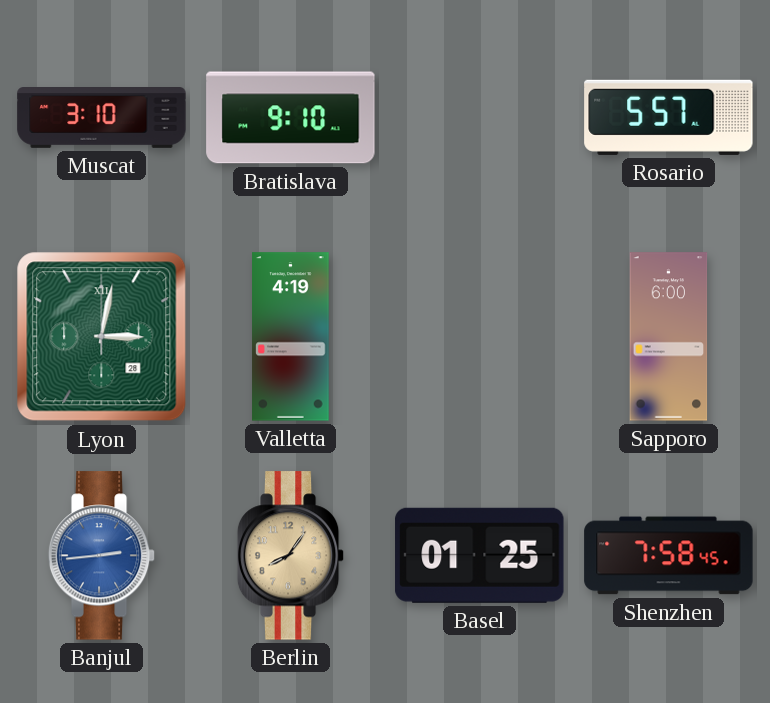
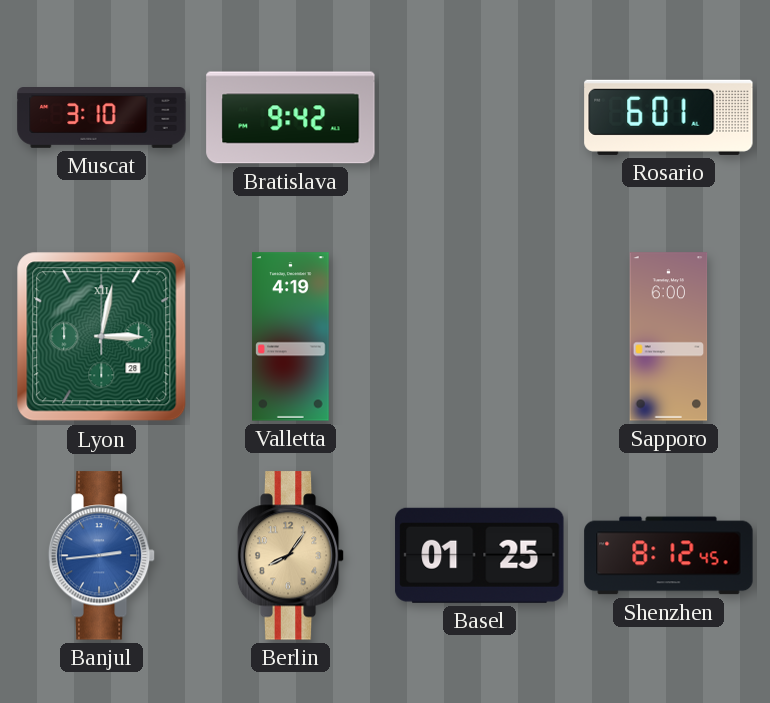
Bratislava: 9:10 -> 9:42 (291, 118)
Rosario: 5:57 -> 6:01 (669, 117)
Shenzhen: 7:58 -> 8:12 (669, 556)
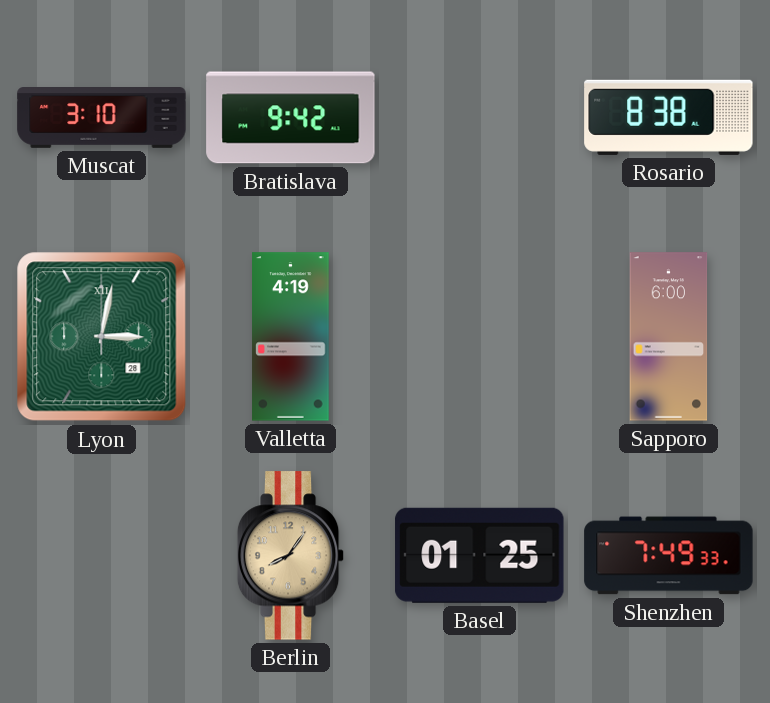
Rosario: 6:01 -> 8:38 (669, 117)
Banjul: 2:44 -> none (102, 556)
Shenzhen: 8:12 -> 7:49 (669, 556)
